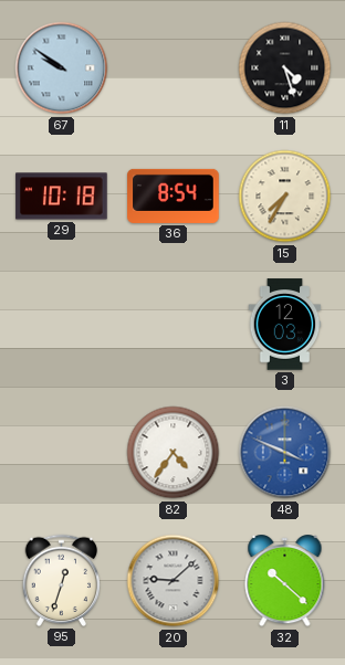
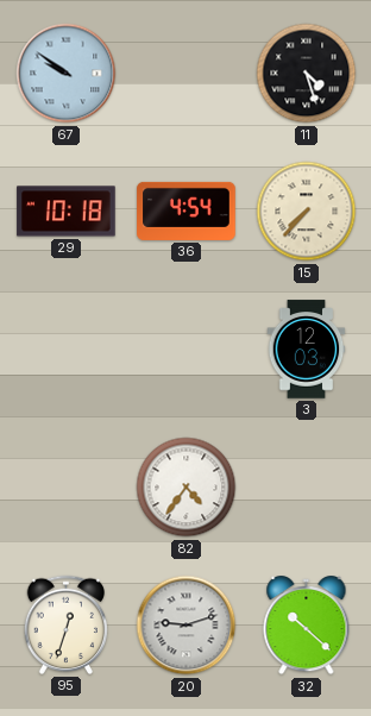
36: 8:54 -> 4:54 (187, 211)
15: 7:35 -> 7:37 (307, 212)
48: 3:49 -> none (285, 453)
20: 9:08 -> 9:12 (187, 626)
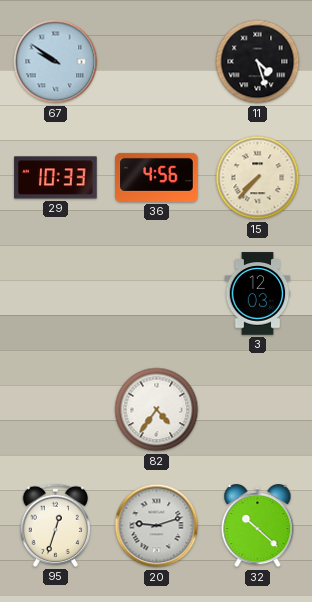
29: 10:18 -> 10:33 (56, 178)
36: 4:54 -> 4:56 (157, 177)
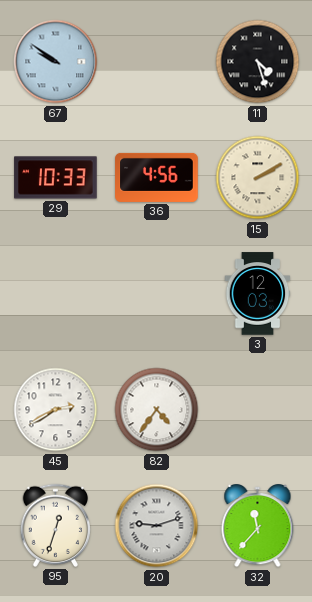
15: 7:37 -> 2:10 (258, 178)
45: none -> 2:40 (56, 410)
32: 10:22 -> 11:37 (258, 527)
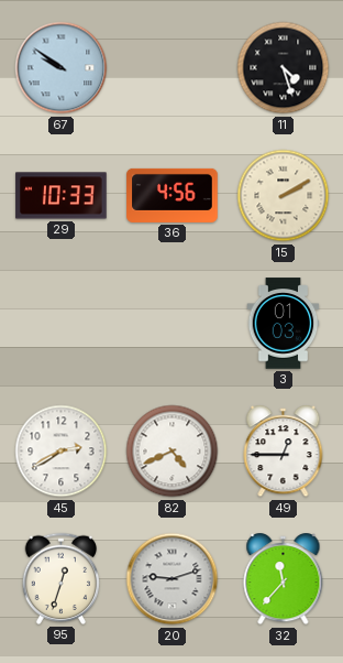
3: 12:03 -> 01:03 (284, 324)
82: 4:36 -> 4:41 (173, 452)
49: none -> 12:45 (284, 453)
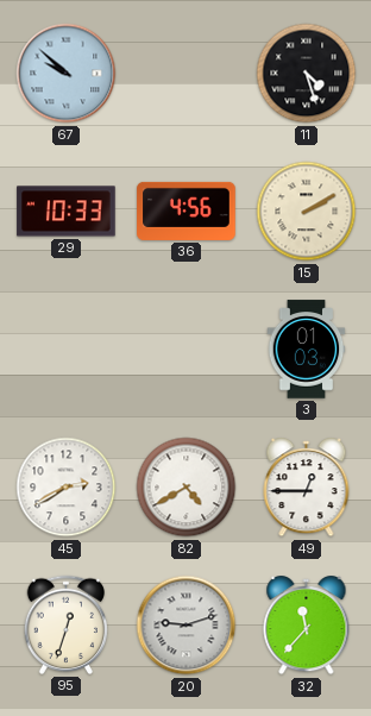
67: 9:51 -> 9:52 (67, 74)
82: 4:41 -> 4:40 (187, 488)
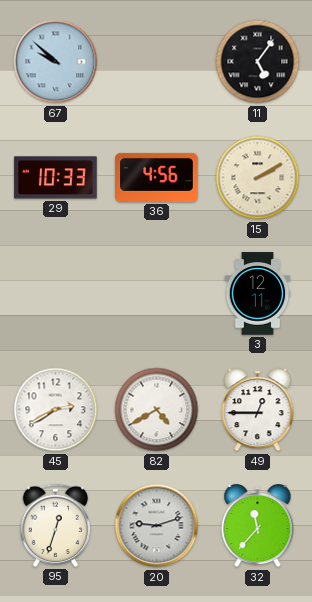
11: 4:27 -> 5:06 (258, 62)
3: 01:03 -> 12:11 (258, 294)
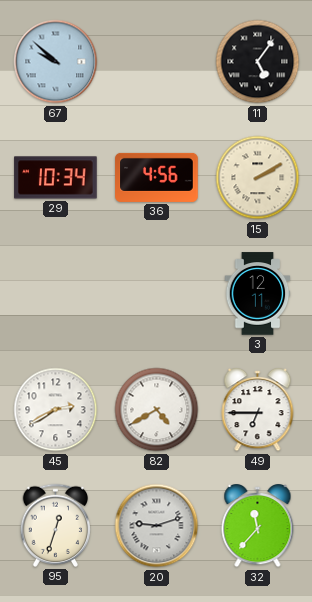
29: 10:33 -> 10:34 (56, 178)
49: 12:45 -> 6:45 (258, 411)
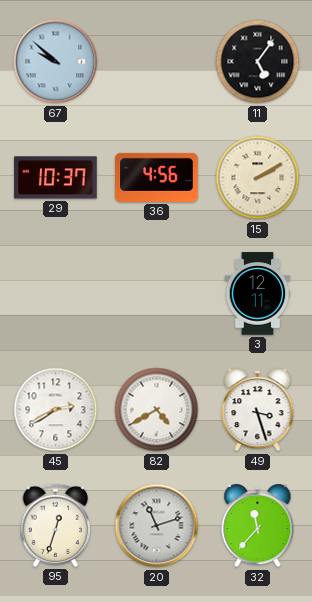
29: 10:34 -> 10:37 (56, 178)
49: 6:45 -> 3:27 (258, 411)
20: 9:12 -> 11:12 (157, 526)
